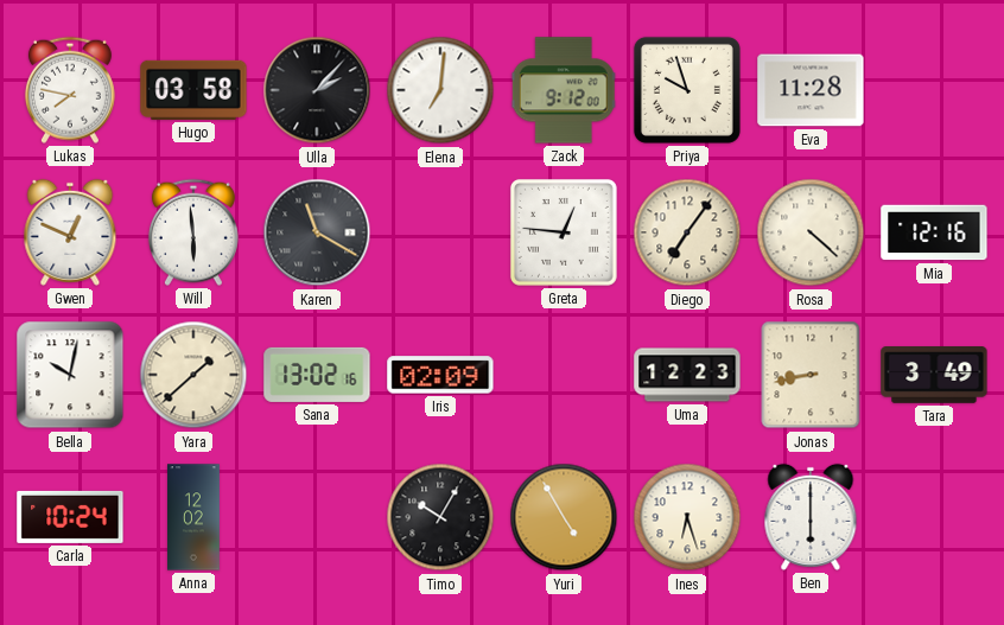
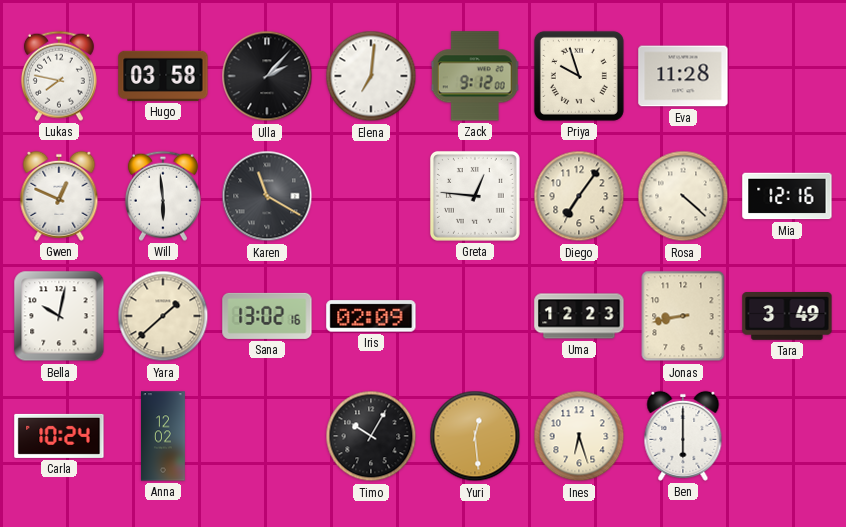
Yuri: 4:55 -> 12:29 (475, 436)
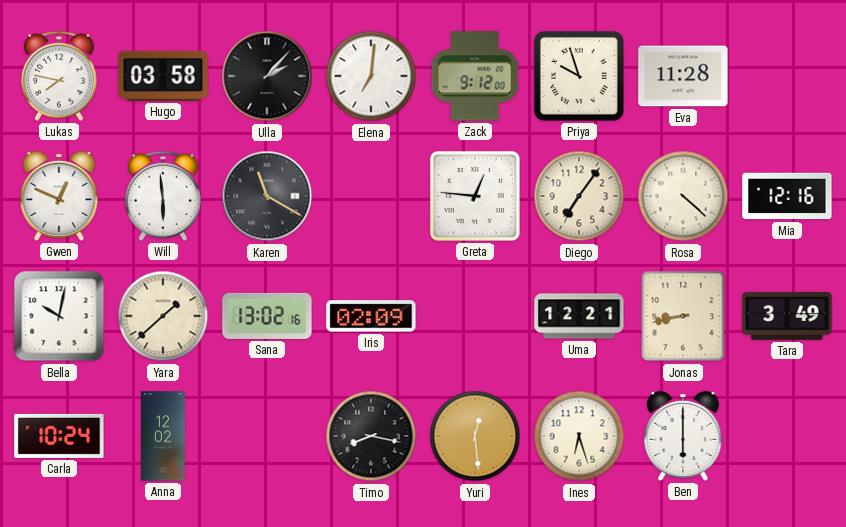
Uma: 12:23 -> 12:21 (579, 316)
Timo: 10:05 -> 8:17 (371, 436)
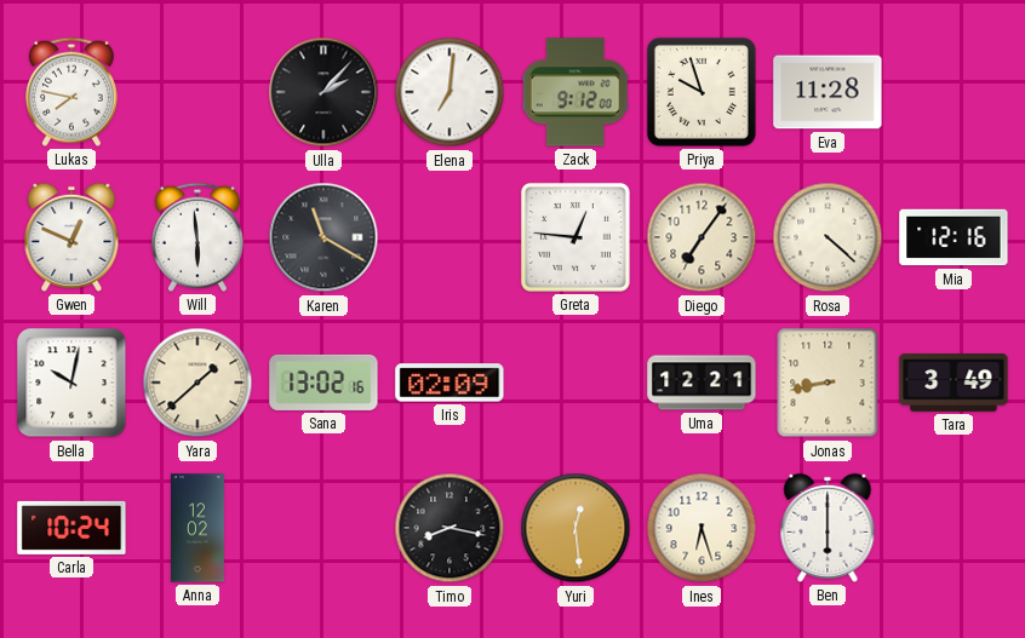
Hugo: 03:58 -> none (163, 76)
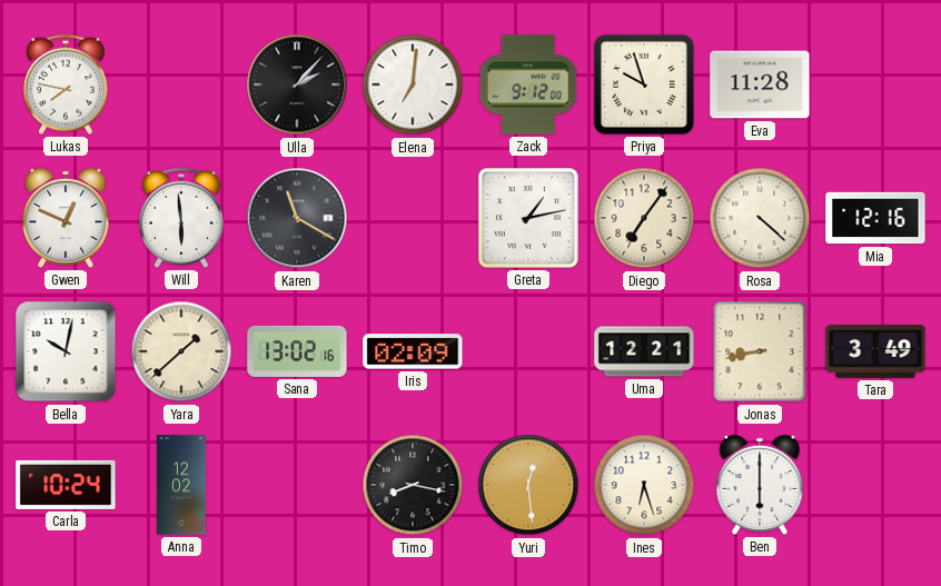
Greta: 12:46 -> 1:13 (528, 218)
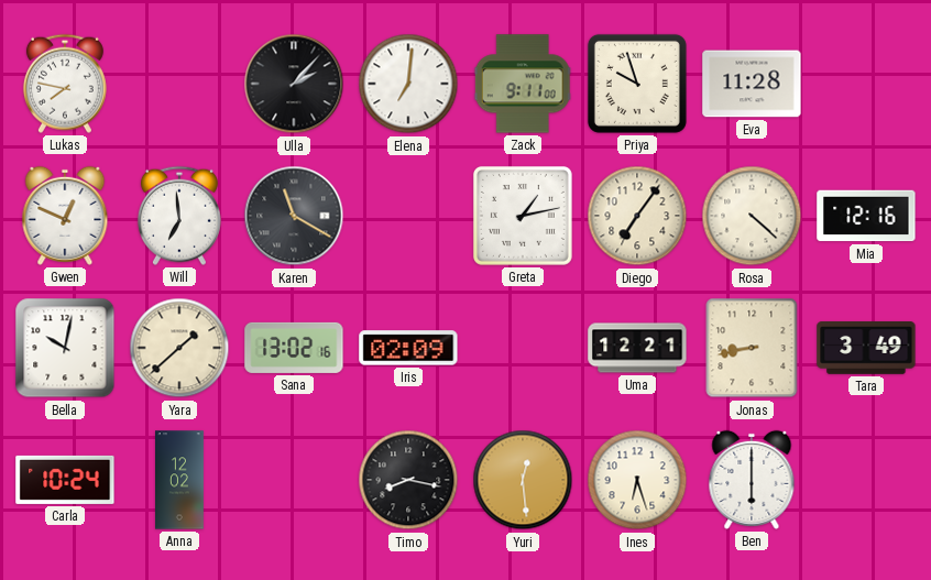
Zack: 9:12 -> 9:11 (523, 84)
Will: 5:59 -> 6:59 (179, 216)
